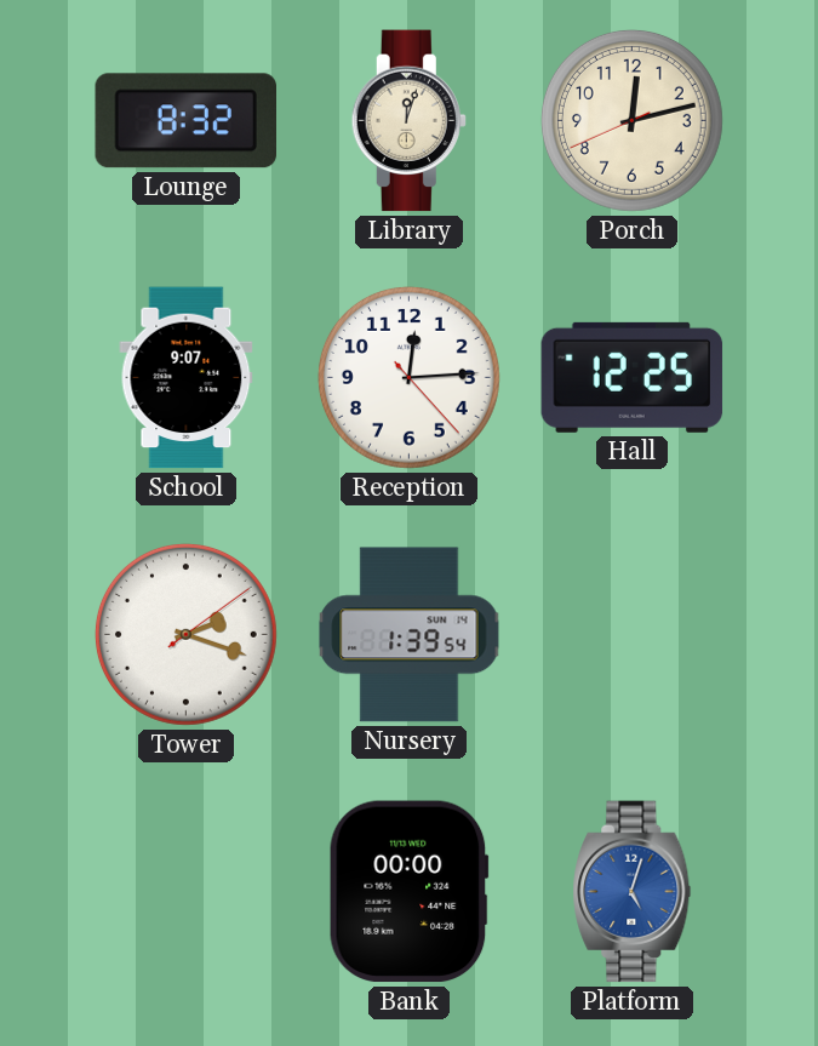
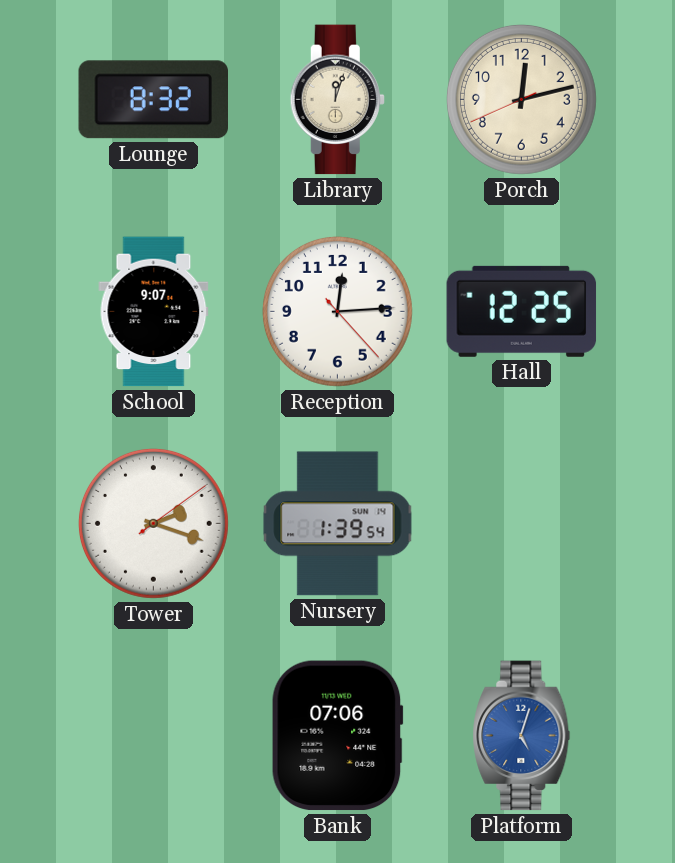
Bank: 00:00 -> 07:06 (337, 736)
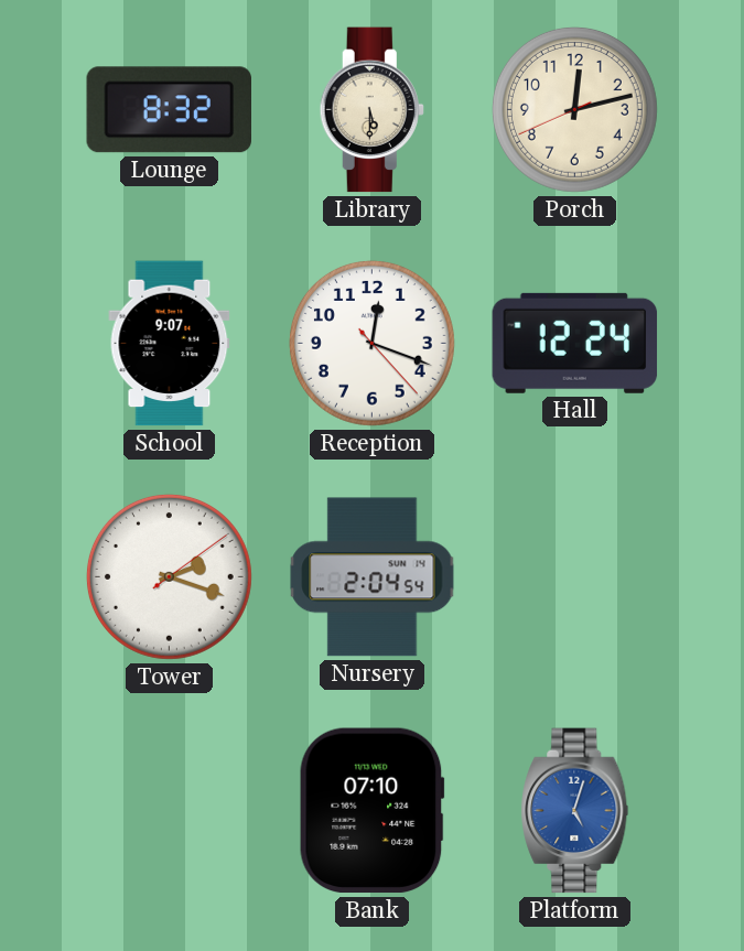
Library: 12:03 -> 5:30 (371, 110)
Reception: 12:14 -> 12:18 (371, 343)
Hall: 12:25 -> 12:24 (575, 343)
Nursery: 1:39 -> 2:04 (373, 577)
Bank: 07:06 -> 07:10 (371, 811)
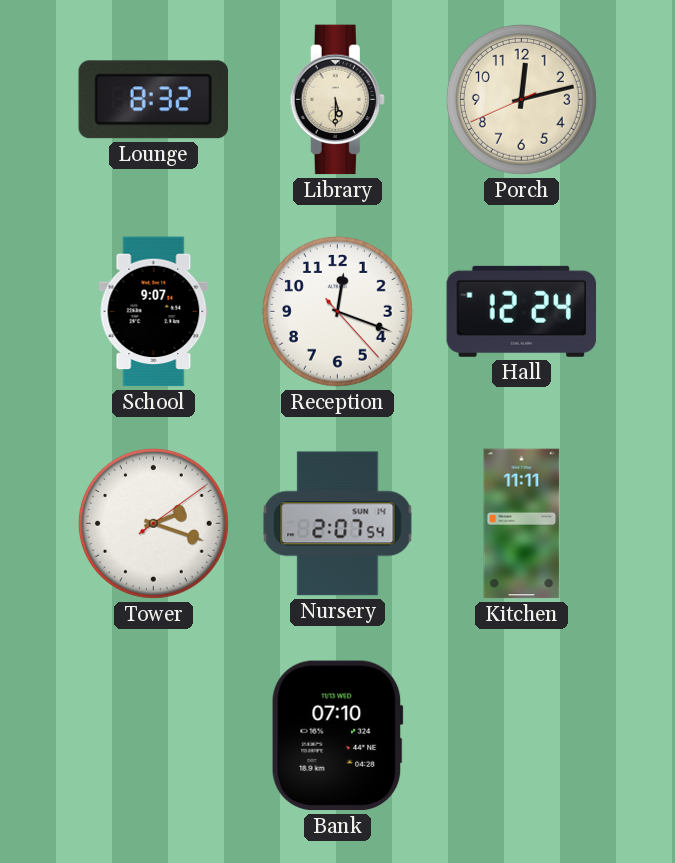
Nursery: 2:04 -> 2:07 (338, 524)
Kitchen: none -> 11:11 (522, 524)
Platform: 5:03 -> none (575, 811)
